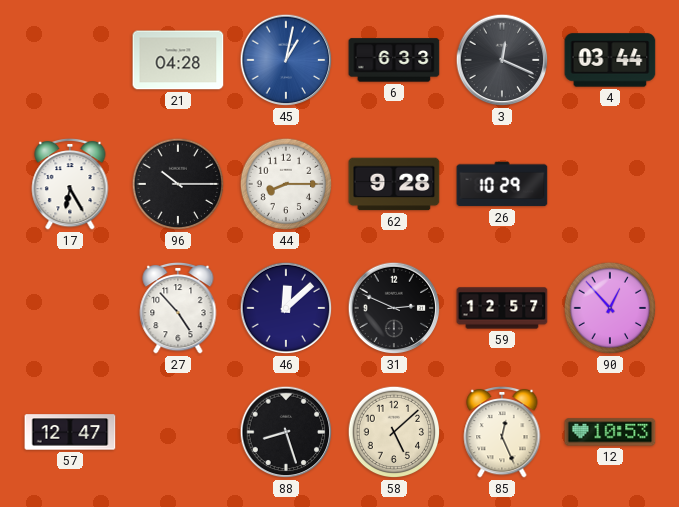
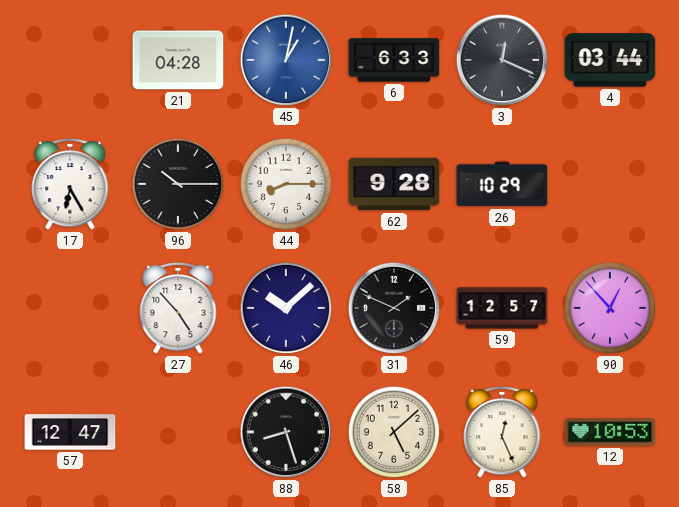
46: 12:08 -> 10:08 (286, 308)
31: 2:49 -> 1:49 (394, 308)
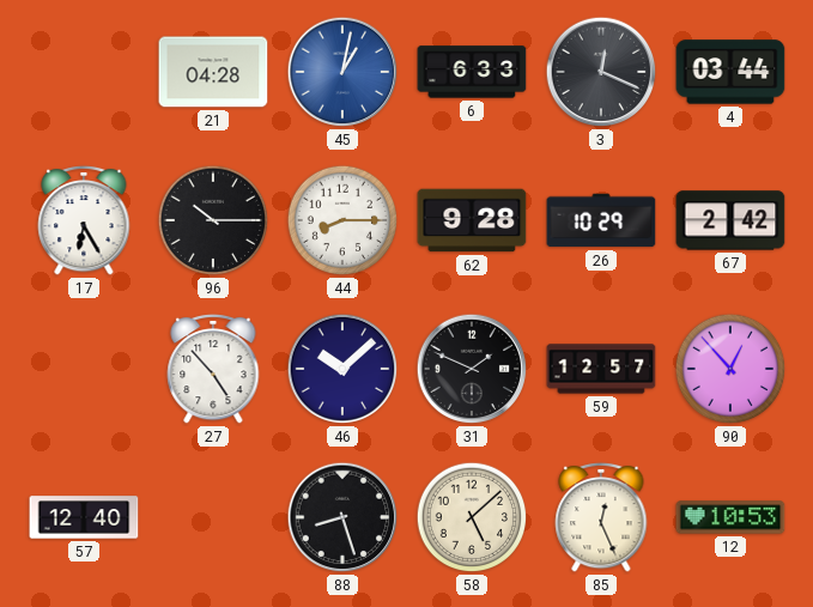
67: none -> 2:42 (730, 220)
57: 12:47 -> 12:40 (84, 517)
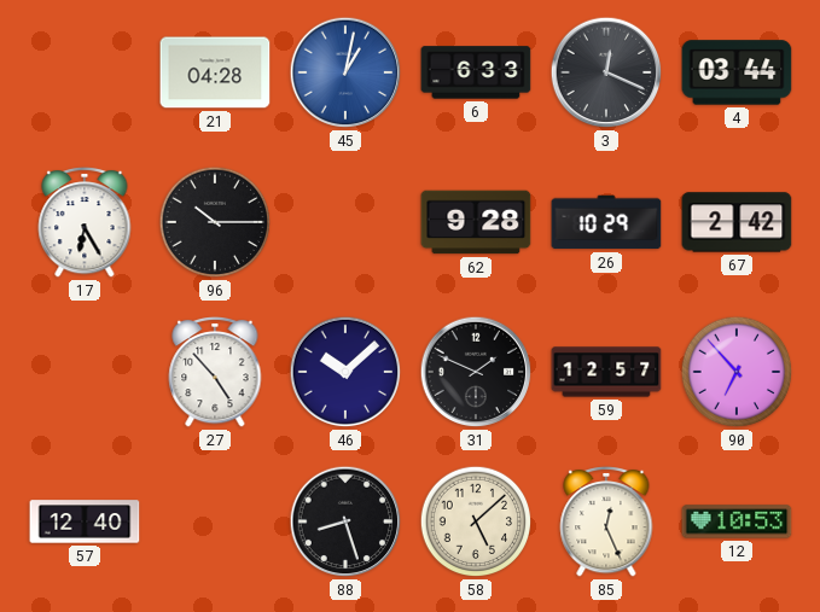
44: 8:15 -> none (342, 220)
90: 12:53 -> 6:53 (737, 372)
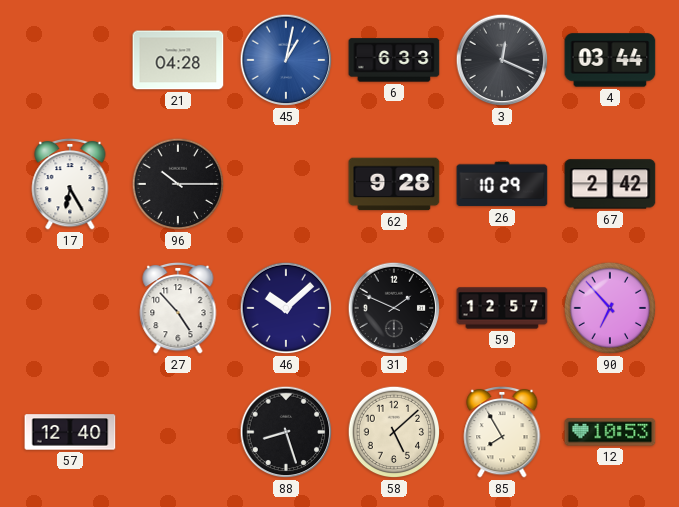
85: 12:26 -> 7:55 (502, 432)
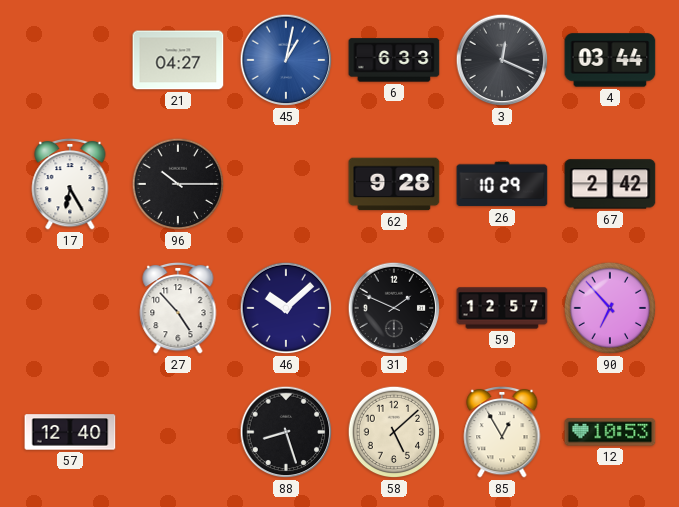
21: 04:28 -> 04:27 (178, 60)
85: 7:55 -> 12:55 (502, 432)
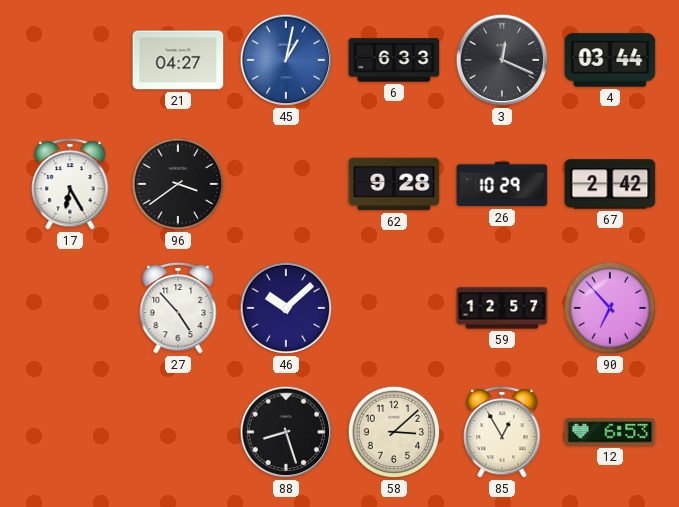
96: 10:15 -> 3:39 (178, 184)
31: 1:49 -> none (394, 308)
57: 12:40 -> none (70, 432)
58: 5:08 -> 3:08 (394, 432)
12: 10:53 -> 6:53 (610, 432)
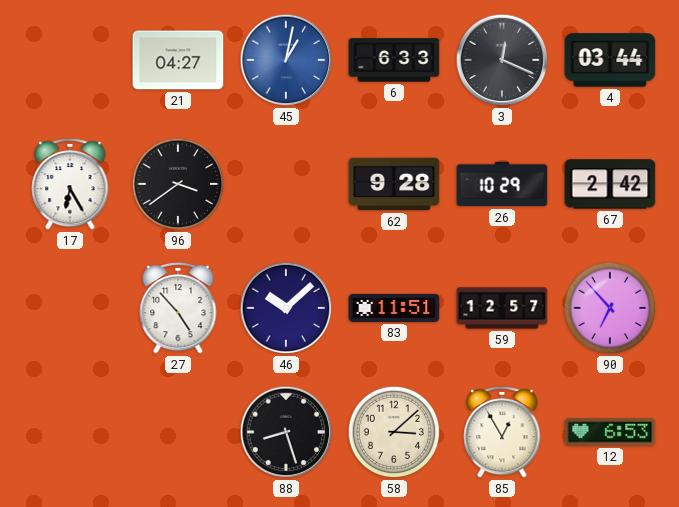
83: none -> 11:51 (394, 308)
